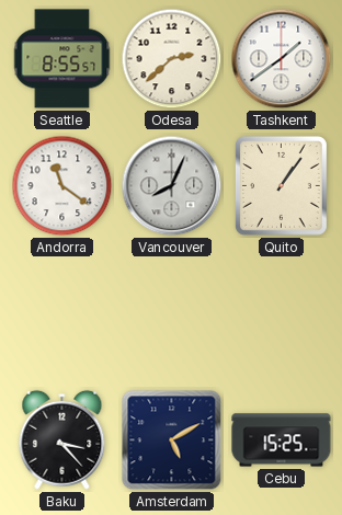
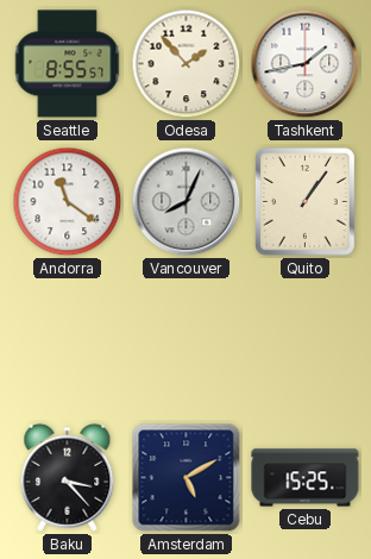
Odesa: 2:38 -> 1:53 (187, 64)
Tashkent: 1:39 -> 1:43 (306, 64)
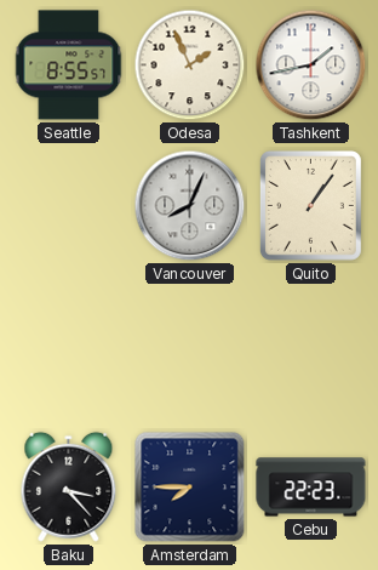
Odesa: 1:53 -> 1:56 (190, 65)
Andorra: 11:21 -> none (68, 202)
Amsterdam: 5:10 -> 7:45 (190, 488)
Cebu: 15:25 -> 22:23 (311, 488)
